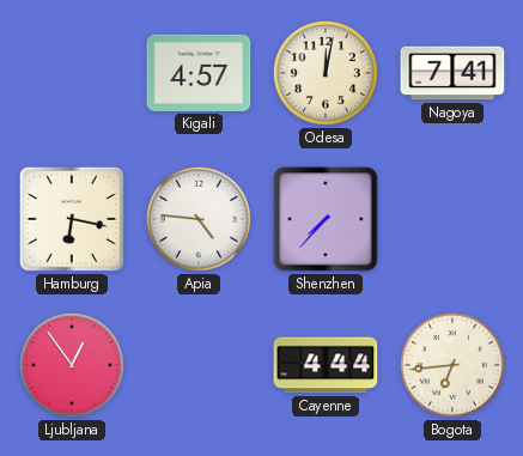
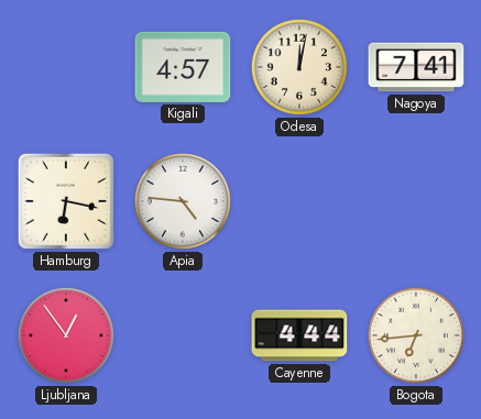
Shenzhen: 7:37 -> none (326, 219)
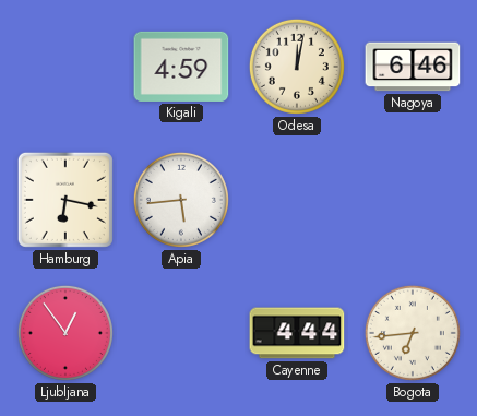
Kigali: 4:57 -> 4:59 (181, 67)
Nagoya: 7:41 -> 6:46 (413, 67)
Apia: 4:46 -> 5:44 (181, 200)
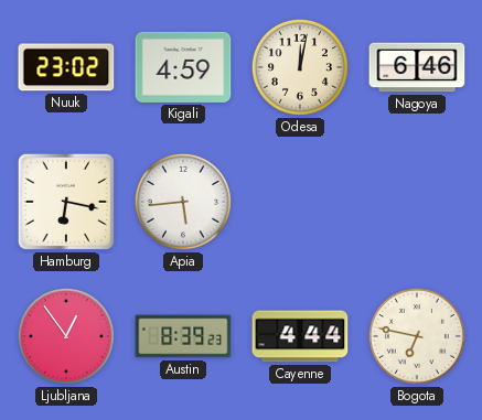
Nuuk: none -> 23:02 (66, 67)
Austin: none -> 8:39 (183, 336)
Bogota: 6:44 -> 6:47 (417, 336)
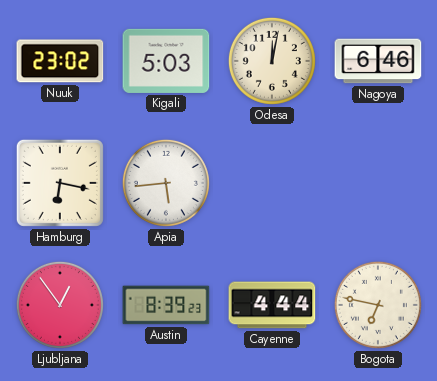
Kigali: 4:59 -> 5:03 (166, 61)
